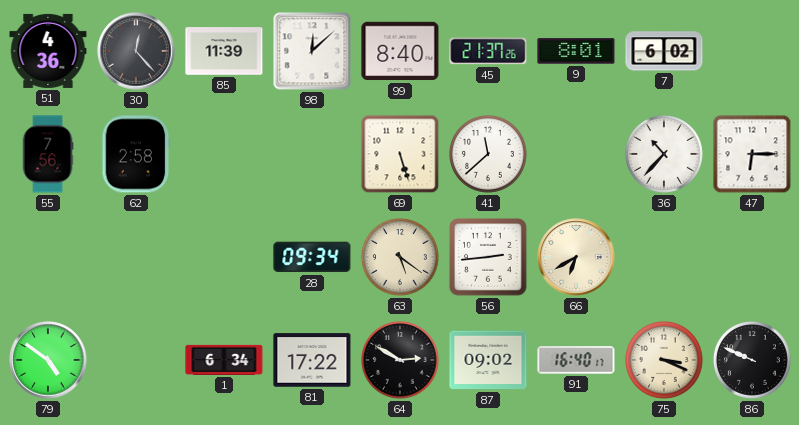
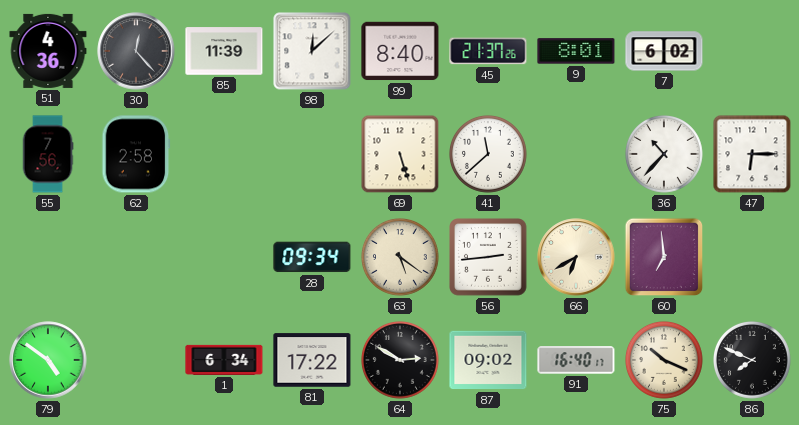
60: none -> 6:59 (664, 257)
75: 3:19 -> 10:19 (665, 361)
86: 9:49 -> 7:49 (753, 361)
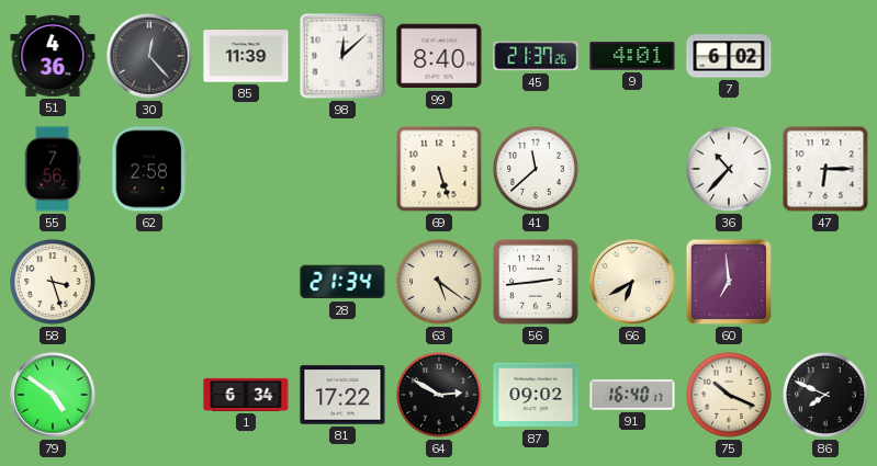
9: 8:01 -> 4:01 (632, 56)
58: none -> 3:27 (54, 283)
28: 09:34 -> 21:34 (342, 282)
